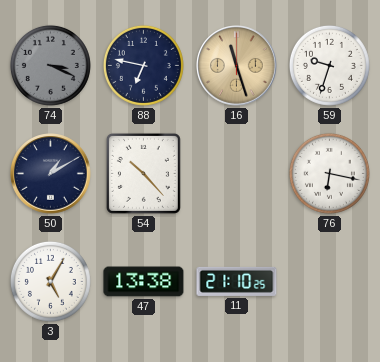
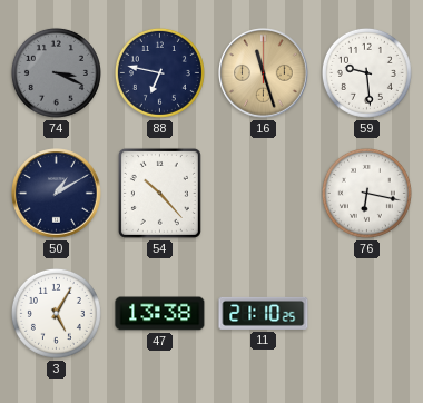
59: 9:33 -> 9:29 (366, 72)
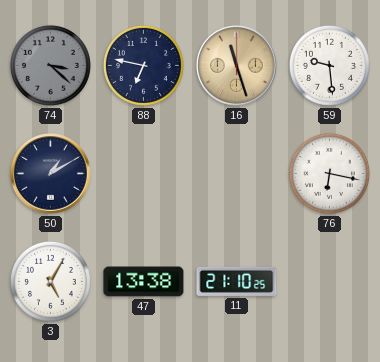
74: 3:19 -> 3:22 (50, 65)
54: 10:23 -> none (159, 193)
